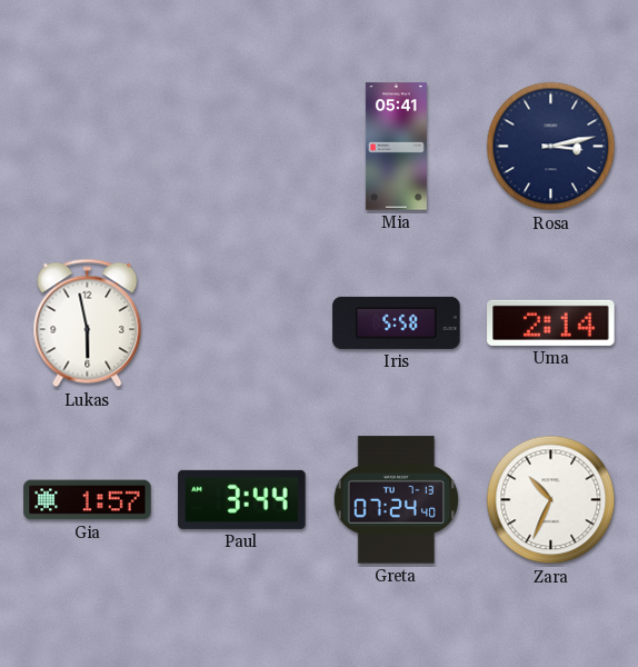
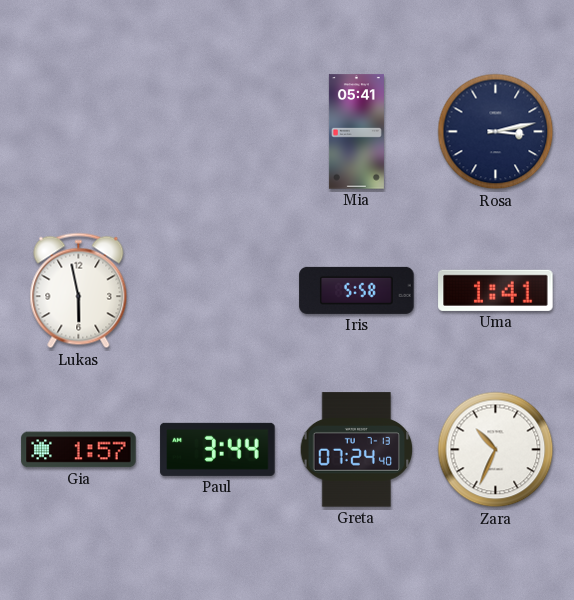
Uma: 2:14 -> 1:41 (496, 290)
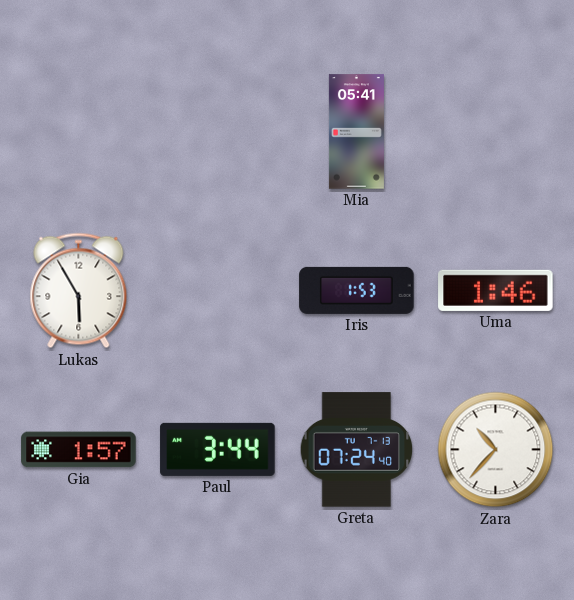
Rosa: 3:13 -> none (496, 132)
Lukas: 5:58 -> 5:55 (79, 291)
Iris: 5:58 -> 1:53 (357, 290)
Uma: 1:41 -> 1:46 (496, 290)
Zara: 10:34 -> 10:37 (496, 450)
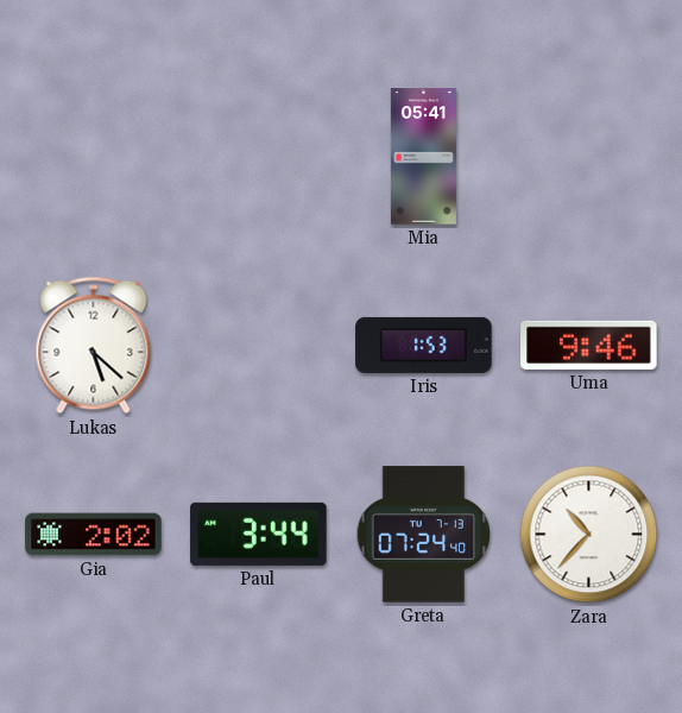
Lukas: 5:55 -> 5:22 (94, 346)
Uma: 1:46 -> 9:46 (589, 345)
Gia: 1:57 -> 2:02 (94, 535)
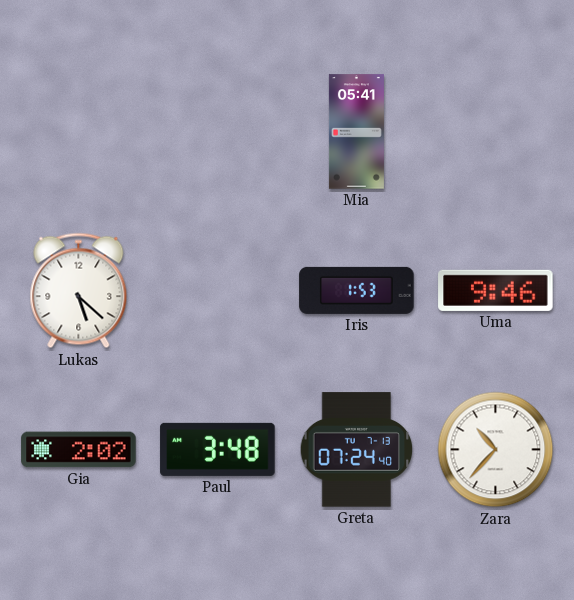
Paul: 3:44 -> 3:48 (218, 449)
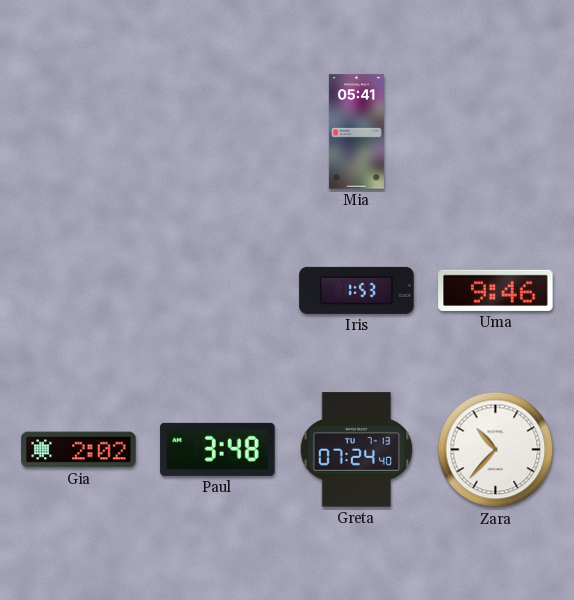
Lukas: 5:22 -> none (79, 291)
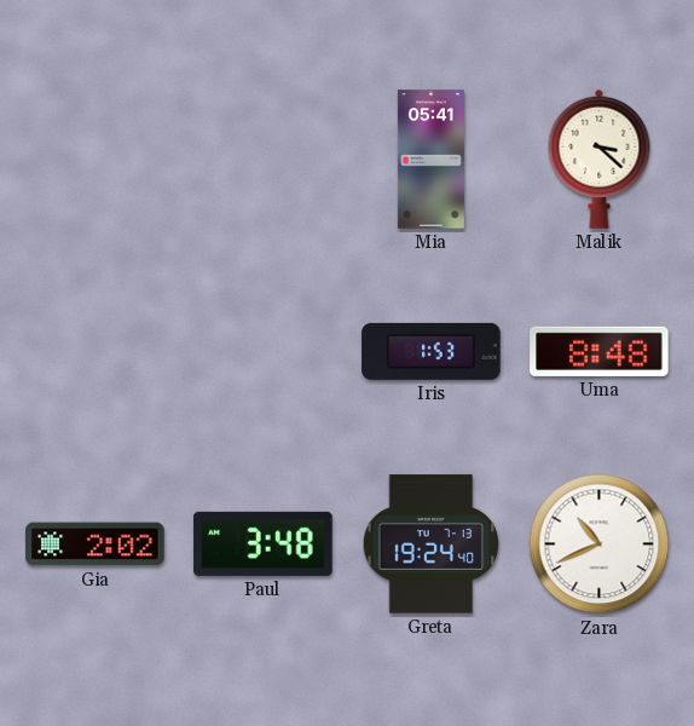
Malik: none -> 3:22 (600, 159)
Uma: 9:46 -> 8:48 (600, 351)
Greta: 07:24 -> 19:24 (432, 544)
Zara: 10:37 -> 10:41 (600, 544)
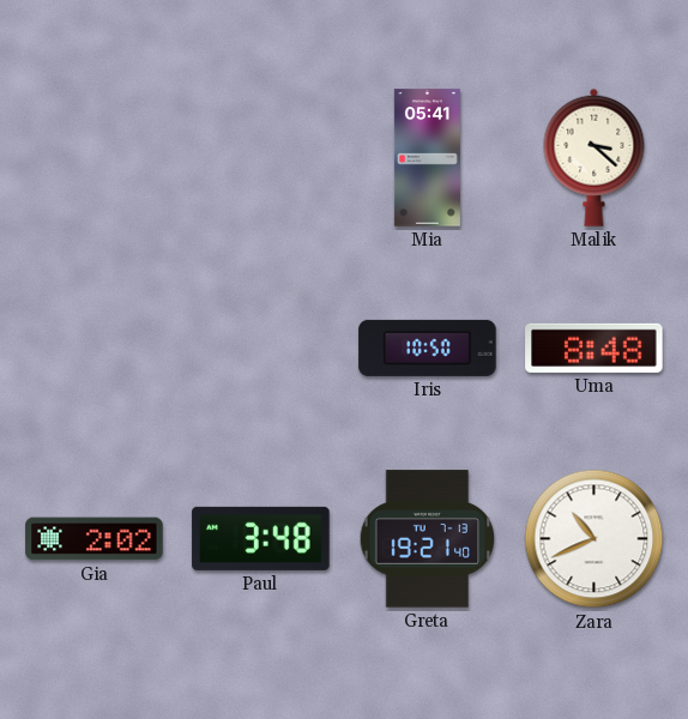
Iris: 1:53 -> 10:50 (428, 348)
Greta: 19:24 -> 19:21 (428, 539)
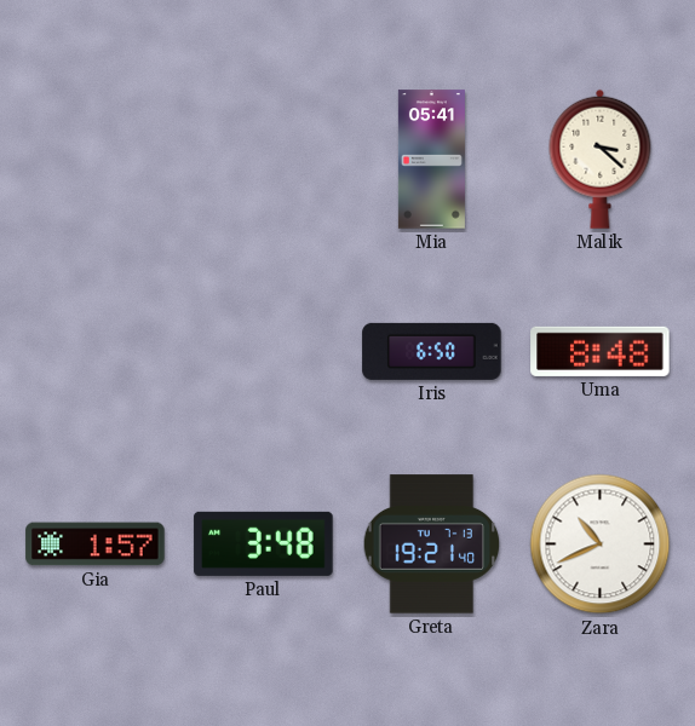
Iris: 10:50 -> 6:50 (432, 351)
Gia: 2:02 -> 1:57 (96, 544)
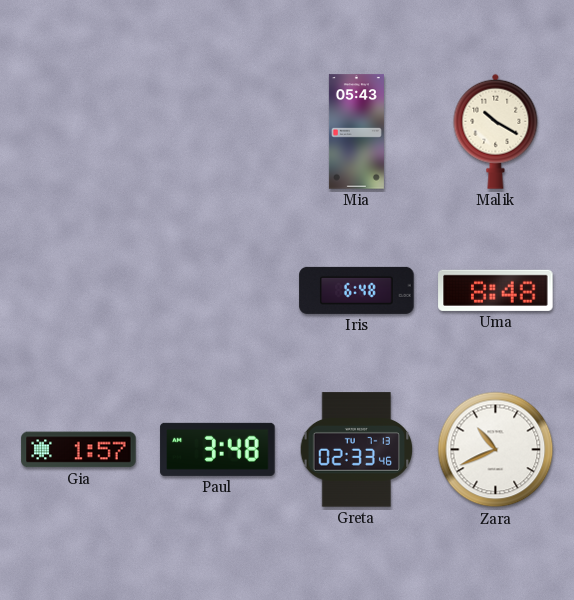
Mia: 05:41 -> 05:43 (356, 132)
Malik: 3:22 -> 10:20 (496, 131)
Iris: 6:50 -> 6:48 (357, 290)
Greta: 19:21 -> 02:33 (357, 450)
